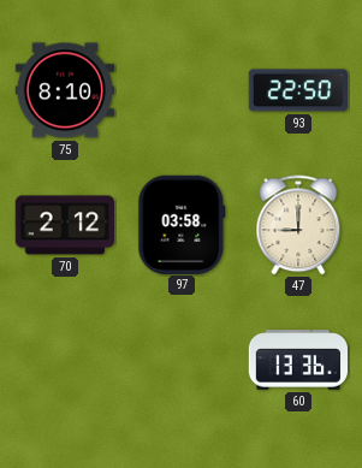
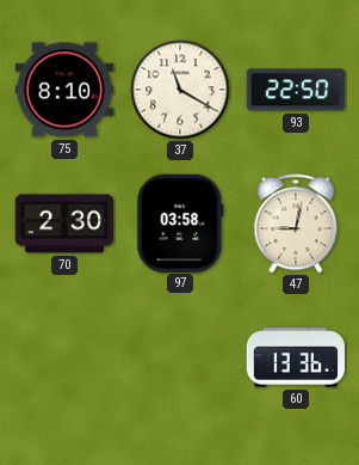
37: none -> 11:20 (180, 90)
70: 2:12 -> 2:30 (63, 224)
47: 9:00 -> 9:02 (296, 224)
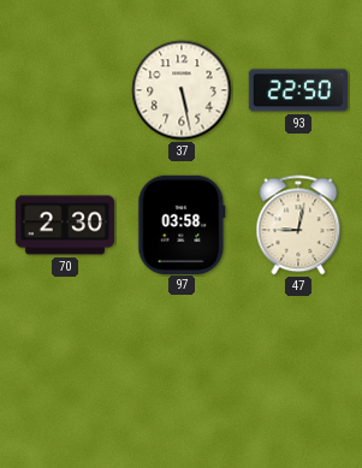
75: 8:10 -> none (63, 90)
37: 11:20 -> 5:28 (182, 90)
60: 13:36 -> none (296, 357)
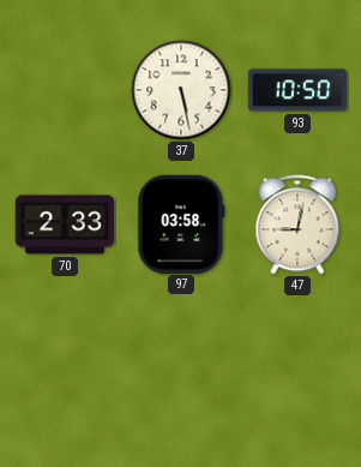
93: 22:50 -> 10:50 (297, 90)
70: 2:30 -> 2:33 (64, 224)
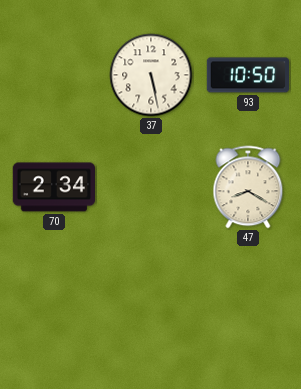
70: 2:33 -> 2:34 (53, 187)
97: 03:58 -> none (181, 223)
47: 9:02 -> 8:20 (248, 187)
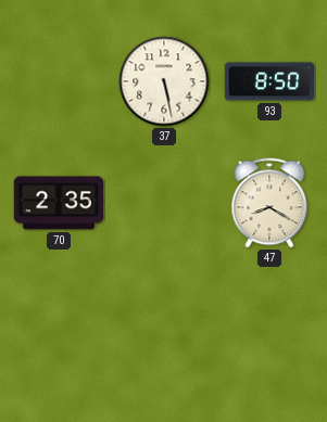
93: 10:50 -> 8:50 (269, 81)
70: 2:34 -> 2:35 (58, 203)
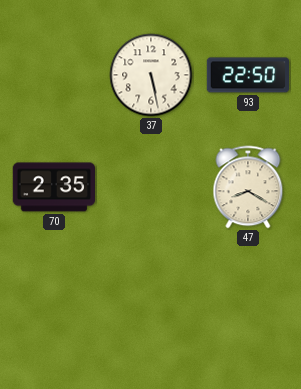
93: 8:50 -> 22:50 (248, 75)
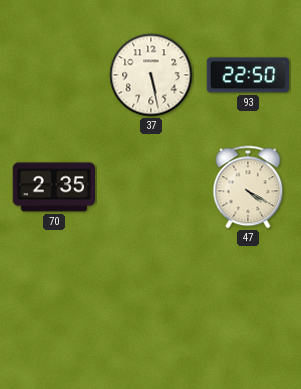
47: 8:20 -> 4:20 (248, 187)
